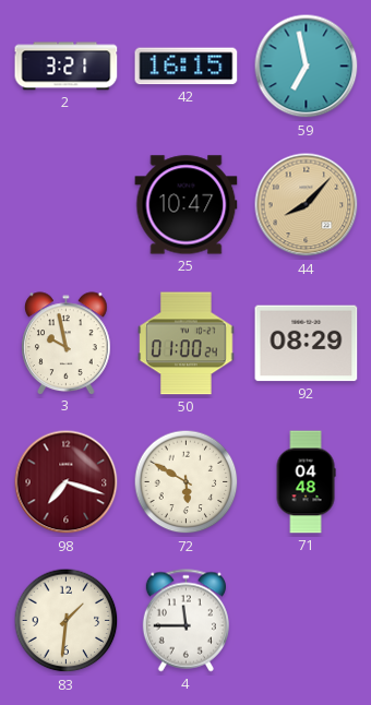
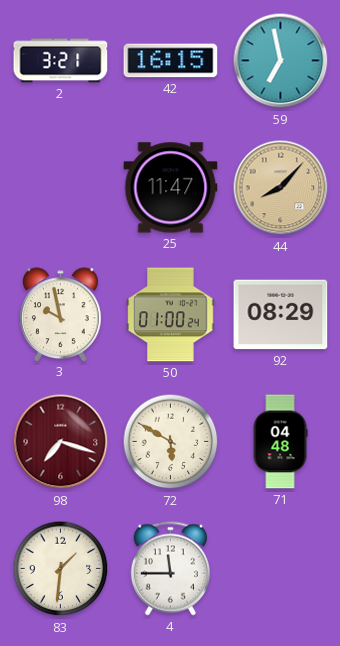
25: 10:47 -> 11:47 (171, 188)
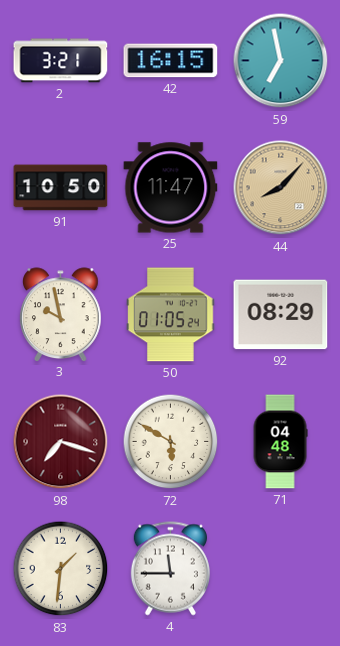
91: none -> 10:50 (61, 188)
50: 01:00 -> 01:05 (171, 315)
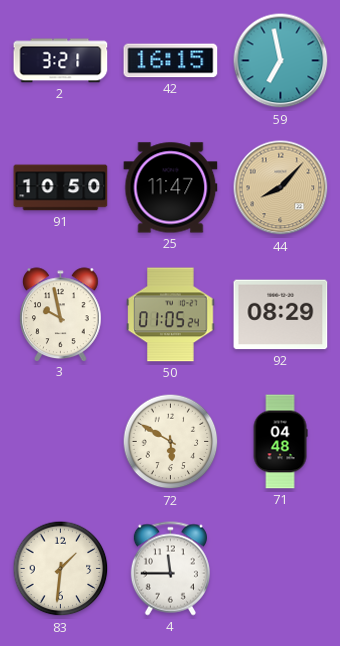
98: 7:18 -> none (61, 442)
